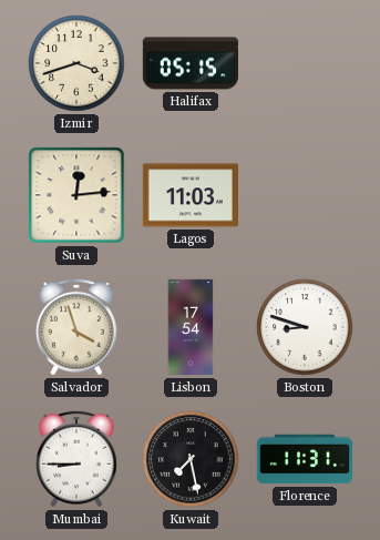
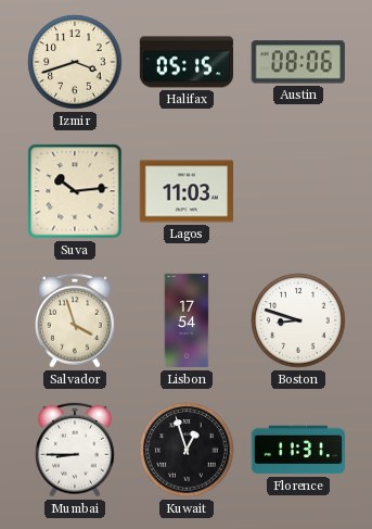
Austin: none -> 08:06 (298, 62)
Suva: 12:14 -> 10:14 (75, 191)
Kuwait: 7:28 -> 12:57 (187, 450)
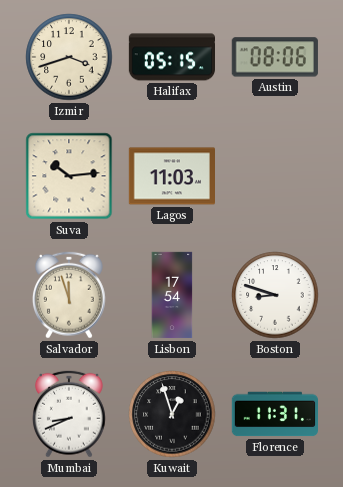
Salvador: 3:57 -> 11:57 (69, 295)
Mumbai: 8:45 -> 8:41 (69, 414)
